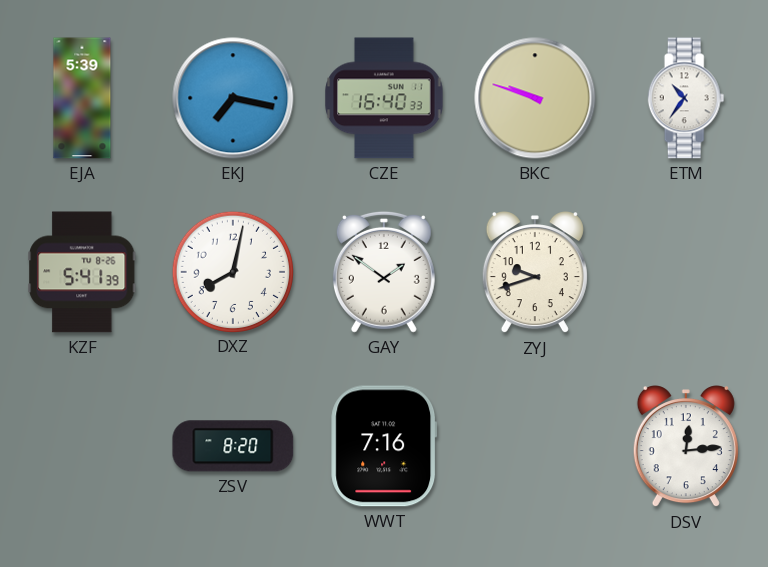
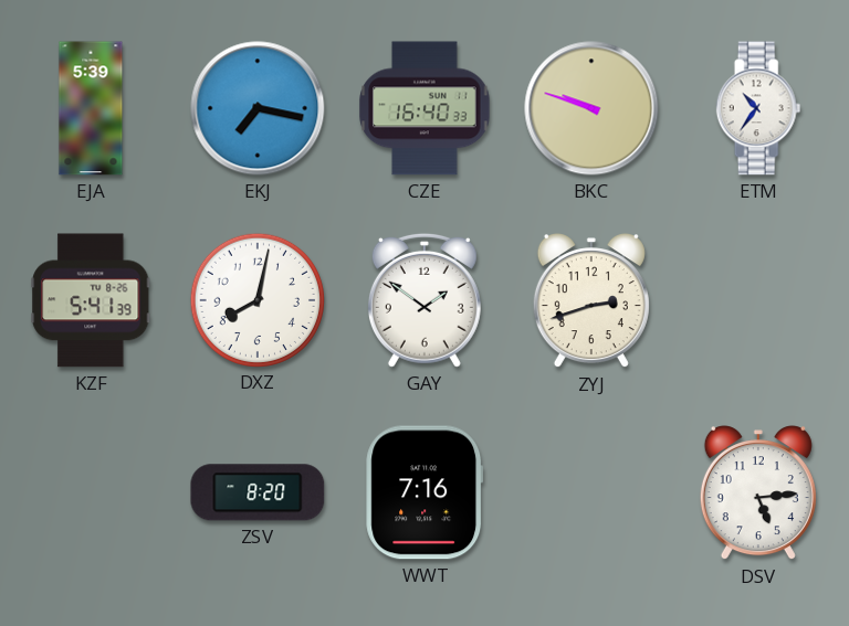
ZYJ: 9:42 -> 2:42 (591, 301)
DSV: 12:14 -> 5:14 (758, 494)
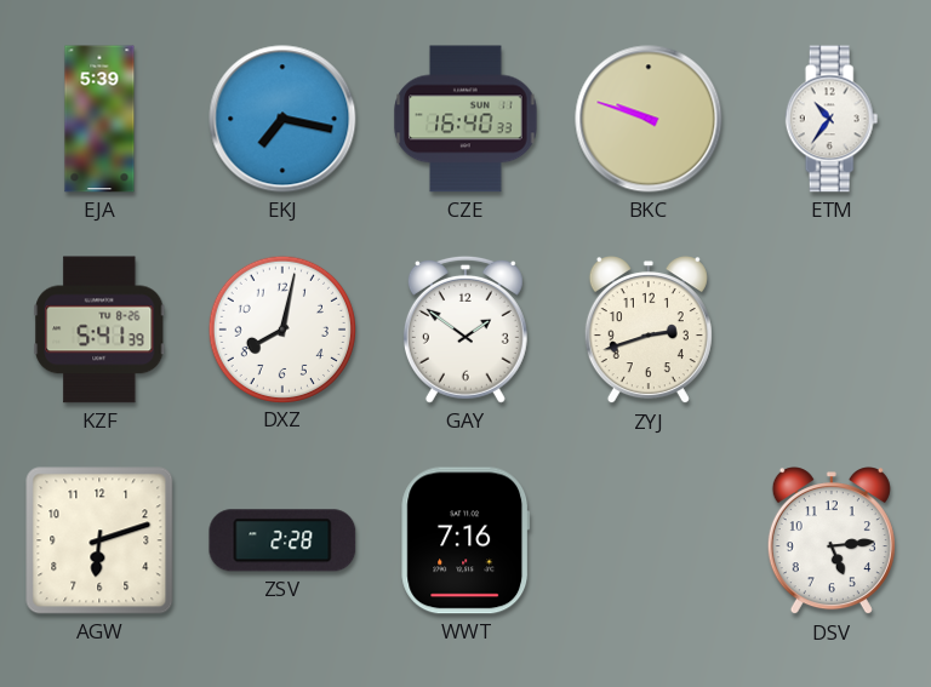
AGW: none -> 6:12 (99, 540)
ZSV: 8:20 -> 2:28 (282, 540)
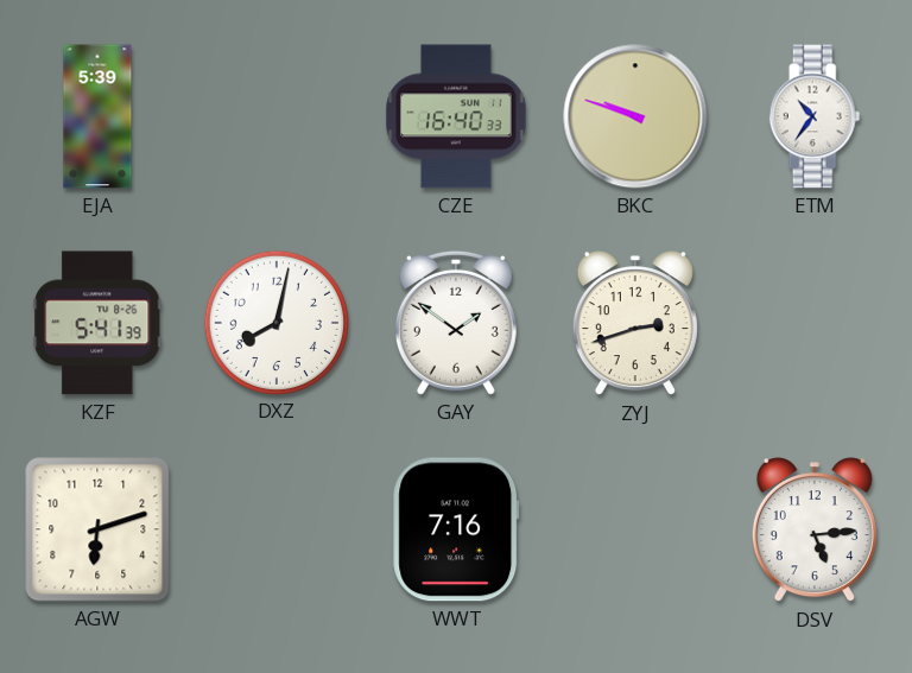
EKJ: 7:17 -> none (282, 119)
ZSV: 2:28 -> none (282, 540)
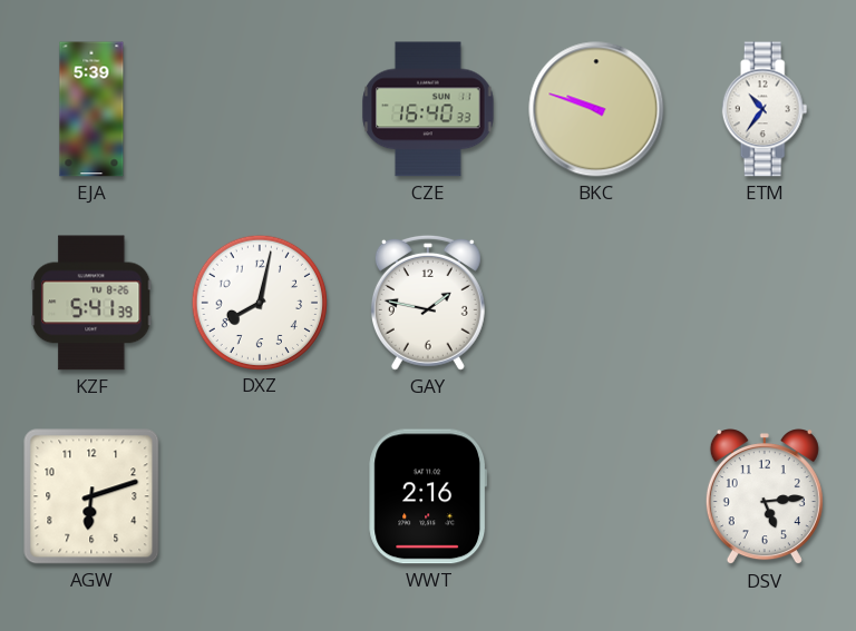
GAY: 1:51 -> 1:47 (428, 303)
ZYJ: 2:42 -> none (635, 324)
WWT: 7:16 -> 2:16 (428, 496)
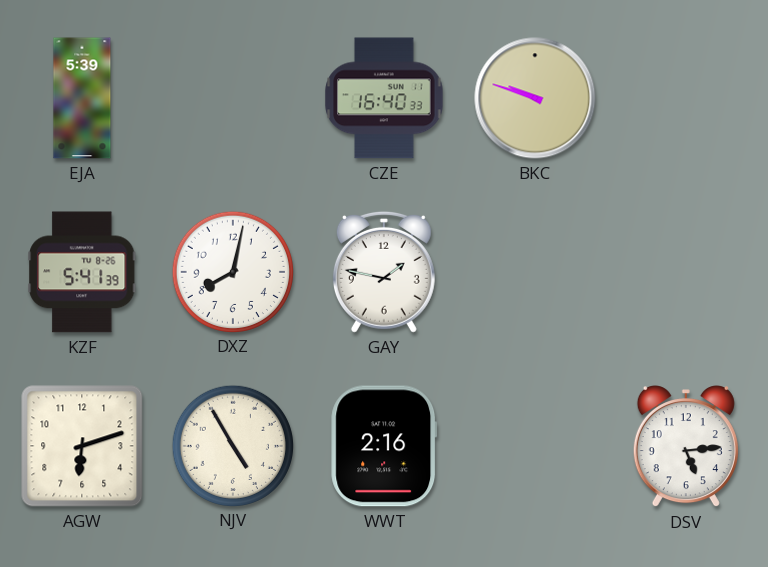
ETM: 10:36 -> none (765, 109)
NJV: none -> 4:55 (232, 445)
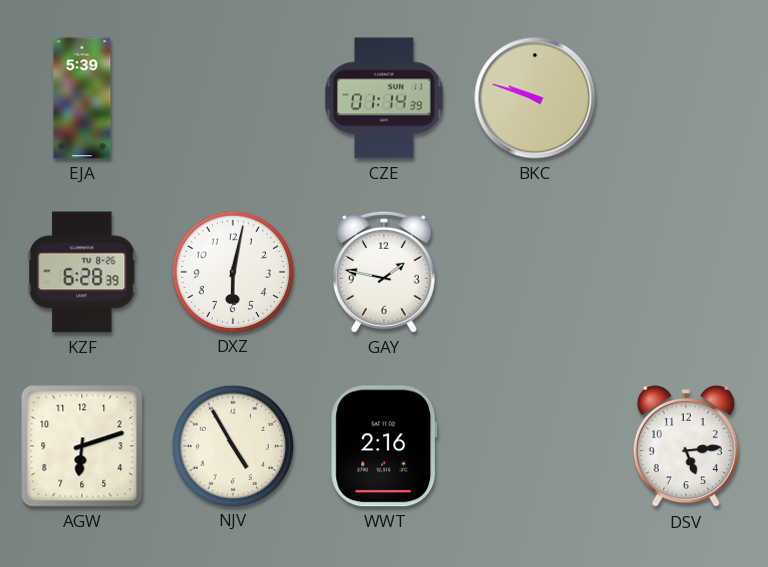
CZE: 16:40 -> 01:14 (384, 98)
KZF: 5:41 -> 6:28 (82, 272)
DXZ: 8:02 -> 6:02 (232, 271)
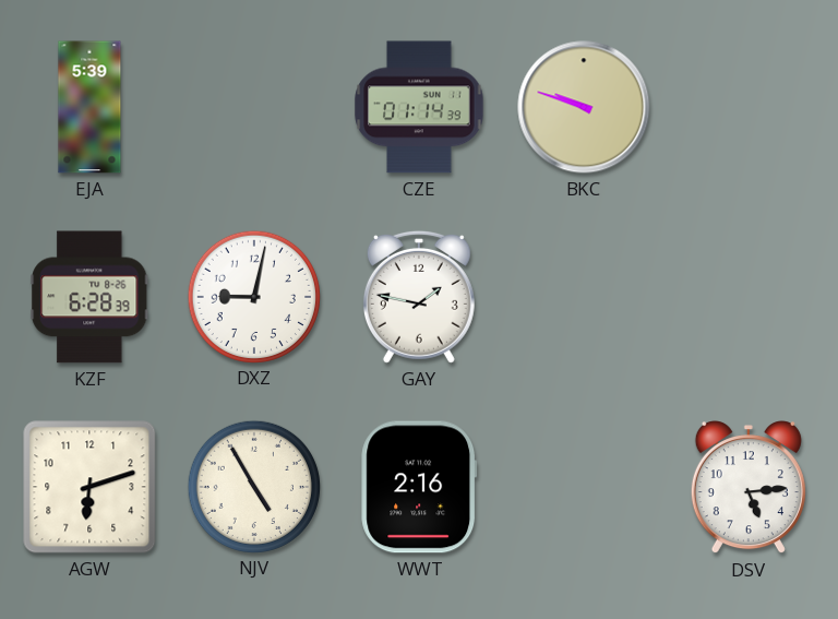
DXZ: 6:02 -> 9:02 (253, 296)
